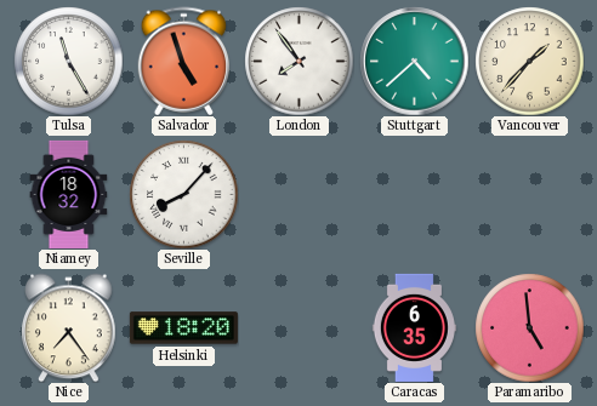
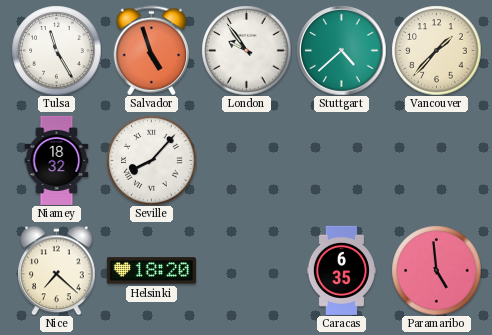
London: 7:54 -> 9:54 (246, 50)
Nice: 7:24 -> 7:22 (57, 270)
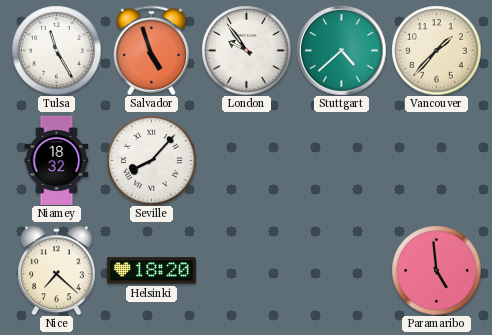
Caracas: 6:35 -> none (341, 270)
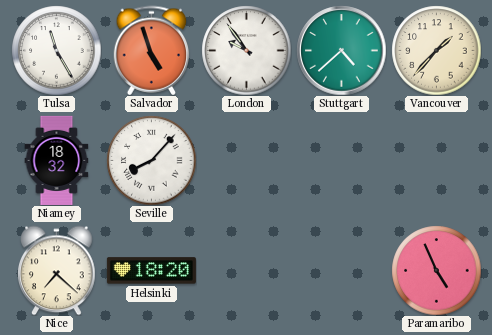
Paramaribo: 4:59 -> 4:56 (436, 270)
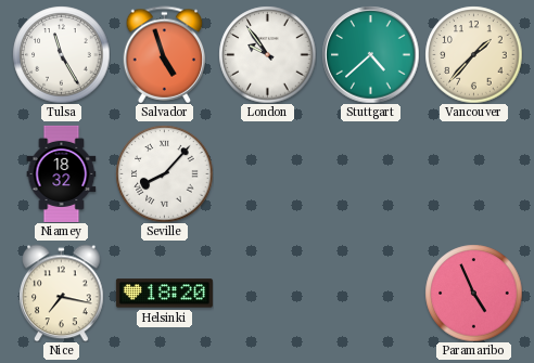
Nice: 7:22 -> 7:17 (62, 293)
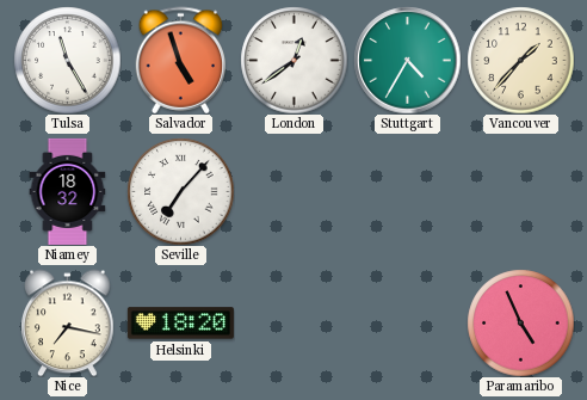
London: 9:54 -> 12:39 (293, 60)
Stuttgart: 4:38 -> 4:35 (407, 60)
Seville: 8:07 -> 7:07 (180, 191)
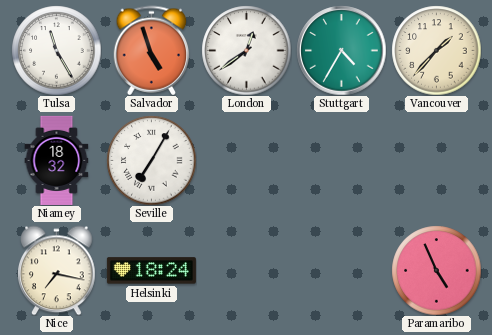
Seville: 7:07 -> 7:05 (151, 160)
Helsinki: 18:20 -> 18:24 (151, 271)
